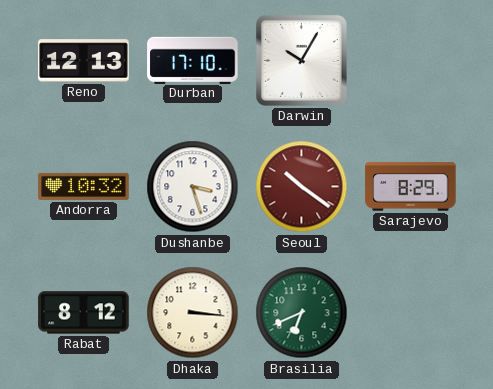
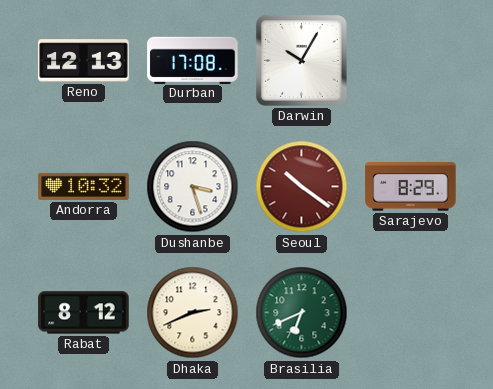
Durban: 17:10 -> 17:08 (193, 60)
Dhaka: 3:16 -> 2:41 (193, 313)
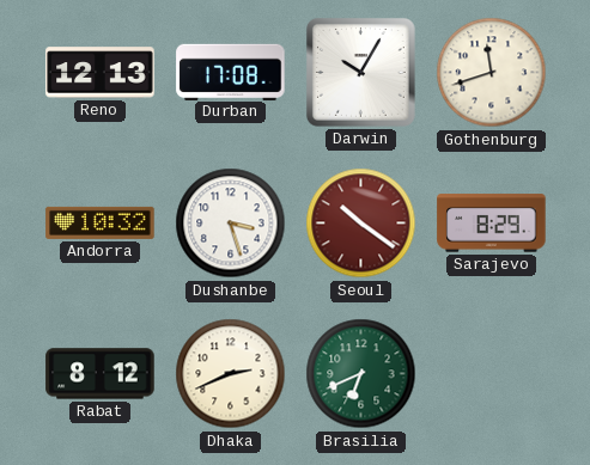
Gothenburg: none -> 11:42 (492, 73)
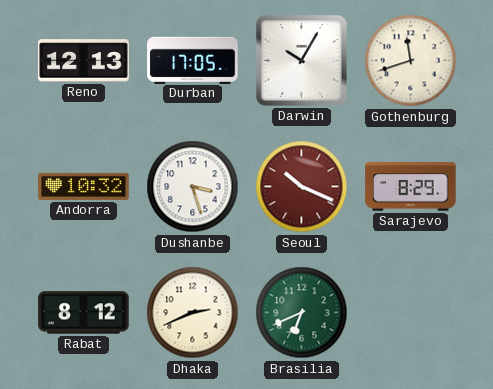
Durban: 17:08 -> 17:05 (193, 60)
Seoul: 10:21 -> 10:19 (302, 187)
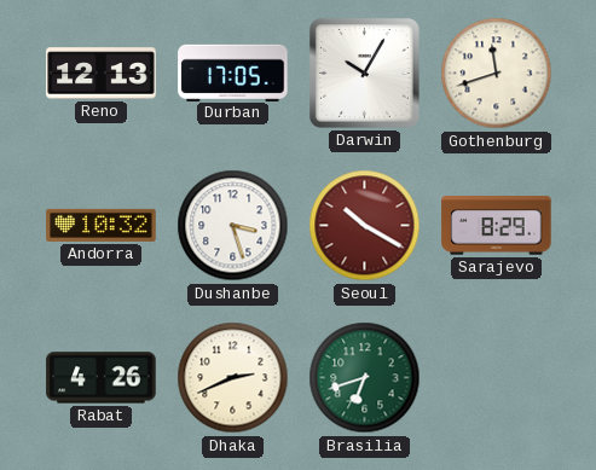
Seoul: 10:19 -> 10:20 (365, 226)
Rabat: 8:12 -> 4:26 (102, 378)
Brasilia: 6:41 -> 6:42 (365, 378)
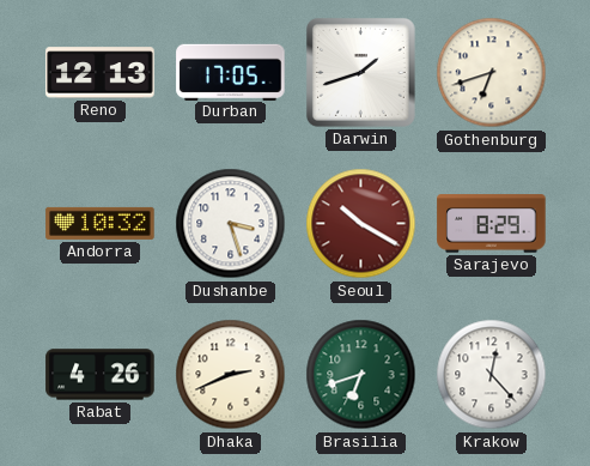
Darwin: 10:05 -> 1:42 (360, 72)
Gothenburg: 11:42 -> 6:42 (492, 73)
Krakow: none -> 12:23 (492, 375)
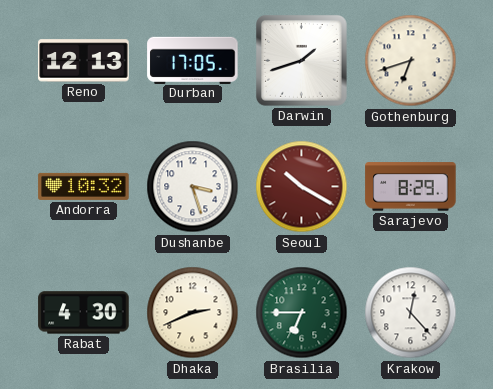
Rabat: 4:26 -> 4:30 (84, 313)
Brasilia: 6:42 -> 6:45 (302, 313)
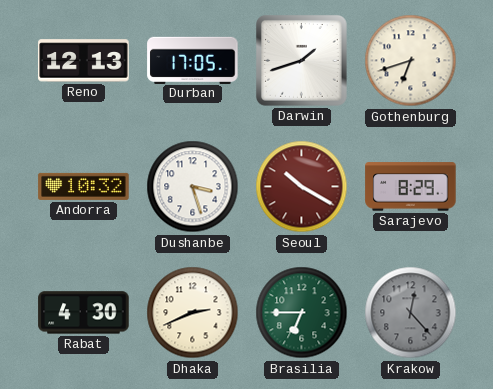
Krakow dial: white -> grey (411, 313)
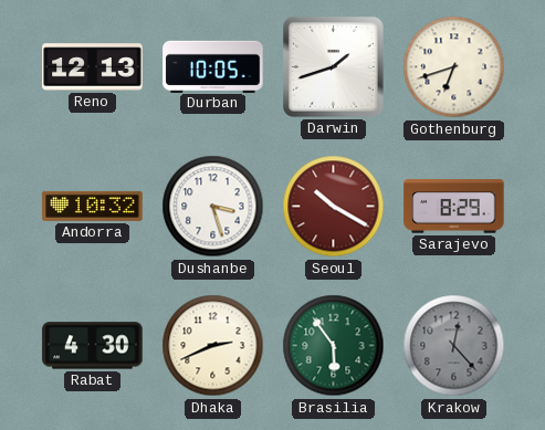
Durban: 17:05 -> 10:05 (213, 66)
Brasilia: 6:45 -> 5:54 (334, 346)
